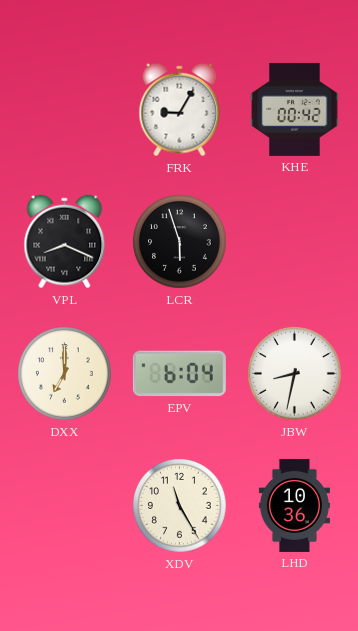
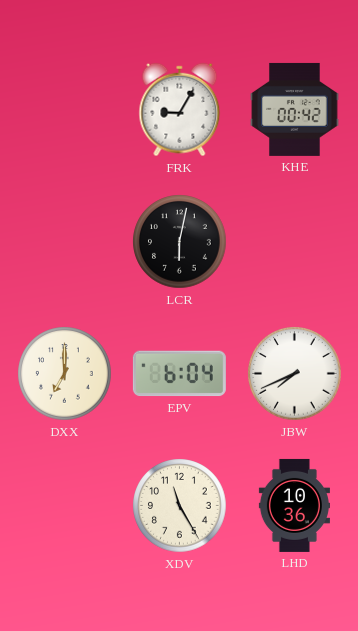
VPL: 8:19 -> none (65, 242)
LCR: 5:57 -> 6:02 (180, 242)
JBW: 8:32 -> 7:41 (295, 374)
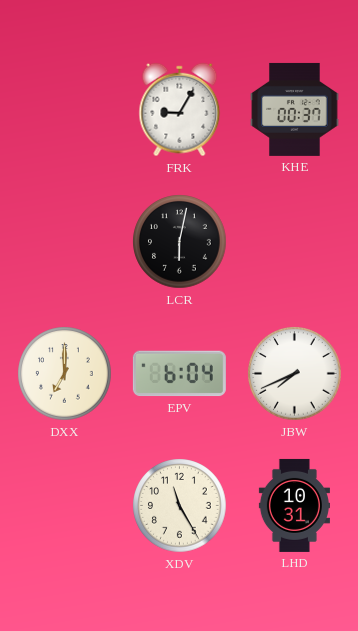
KHE: 00:42 -> 00:37 (295, 109)
LHD: 10:36 -> 10:31 (294, 505)
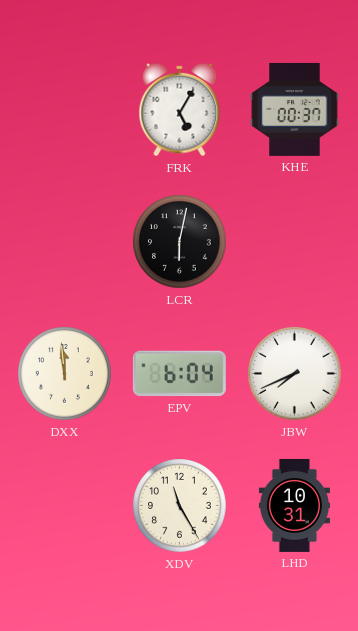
FRK: 9:05 -> 5:05 (180, 110)
DXX: 7:00 -> 11:59 (65, 374)
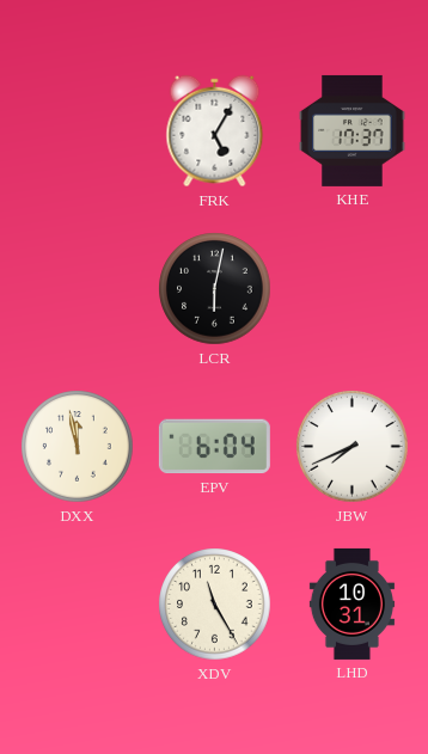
KHE: 00:37 -> 17:37 (353, 130)
DXX: 11:59 -> 11:58 (78, 447)
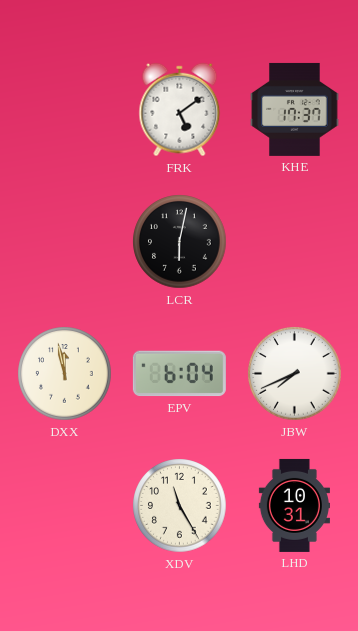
FRK: 5:05 -> 5:09 (180, 110)
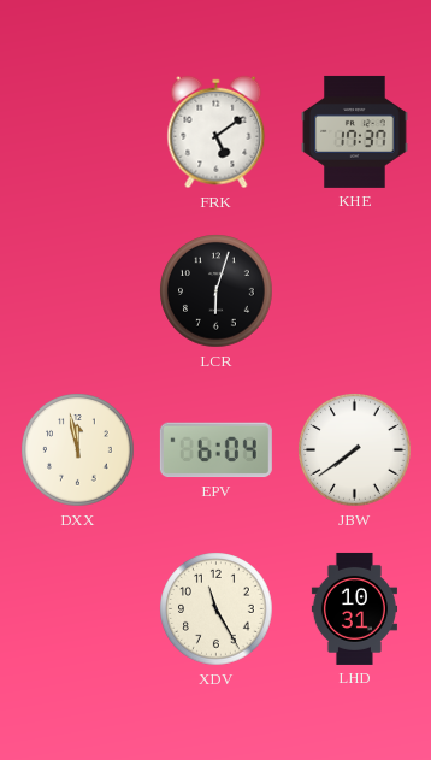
LCR: 6:02 -> 6:03 (217, 291)
JBW: 7:41 -> 7:39 (355, 450)
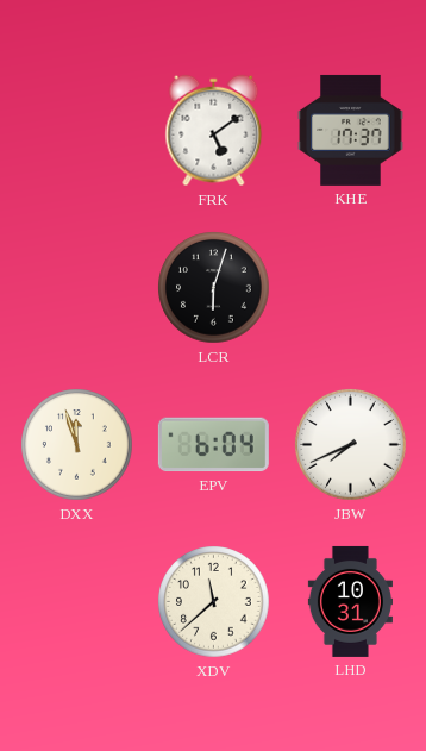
DXX: 11:58 -> 11:57 (77, 445)
JBW: 7:39 -> 7:41 (351, 445)
XDV: 11:25 -> 11:38 (214, 602)
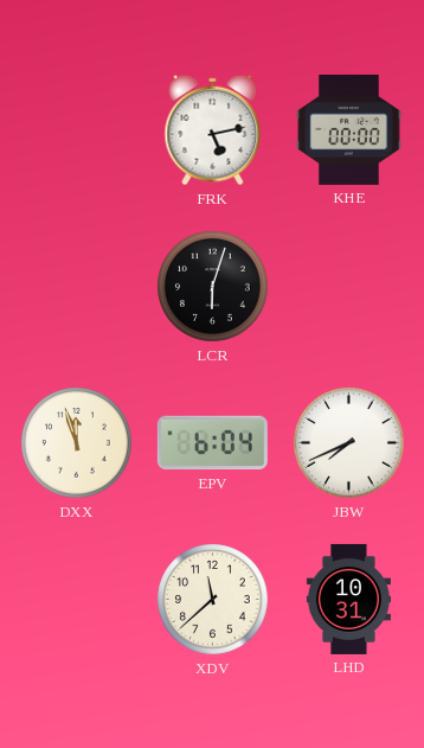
FRK: 5:09 -> 5:13 (213, 130)
KHE: 17:37 -> 00:00 (349, 129)
